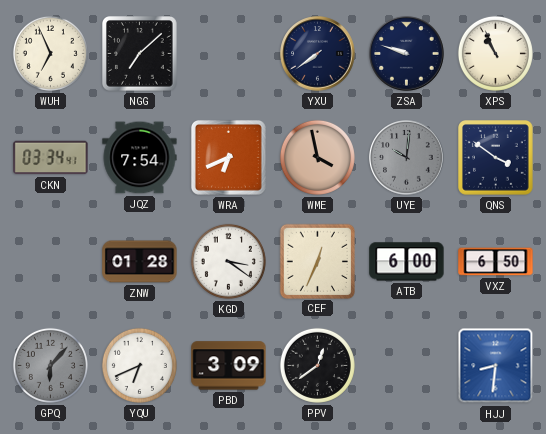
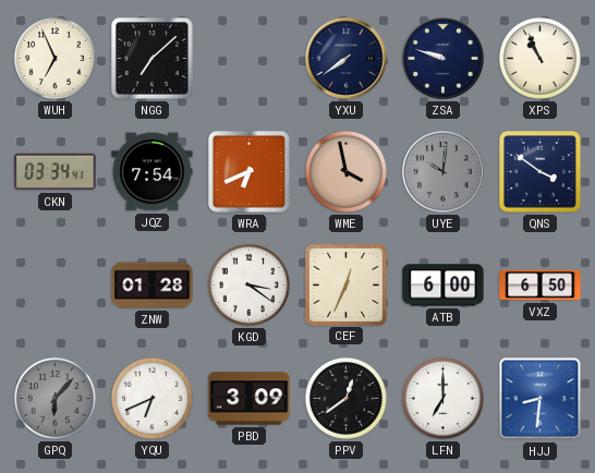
LFN: none -> 7:00 (442, 398)
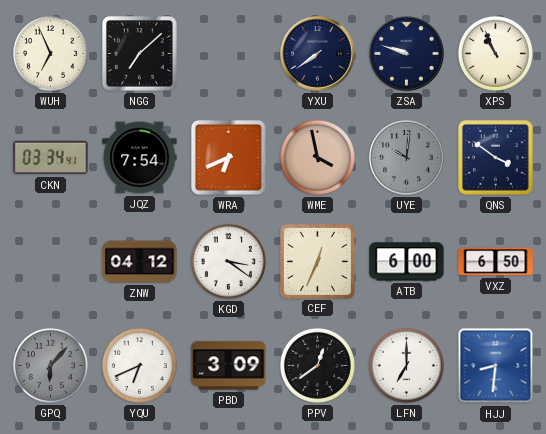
ZNW: 01:28 -> 04:12 (140, 262)
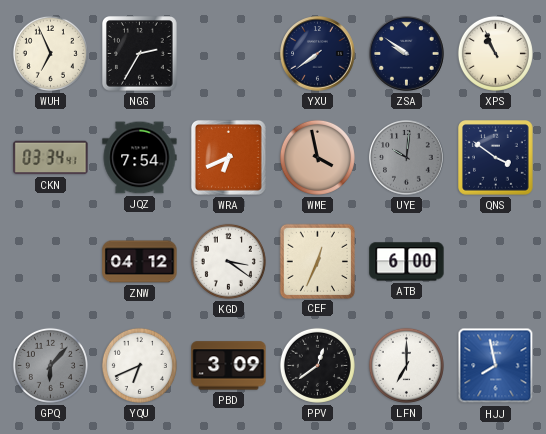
NGG: 7:08 -> 2:35 (140, 54)
ZSA: 9:48 -> 9:51 (407, 54)
VXZ: 6:50 -> none (496, 262)
HJJ: 8:31 -> 7:58 (496, 366)
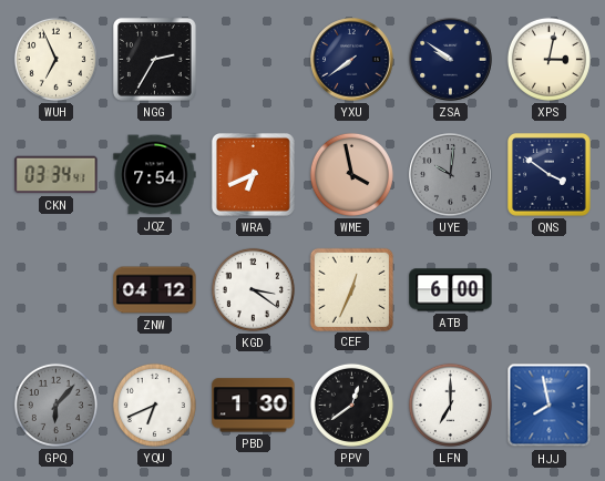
XPS: 10:56 -> 3:02 (548, 59)
PBD: 3:09 -> 1:30 (254, 406)
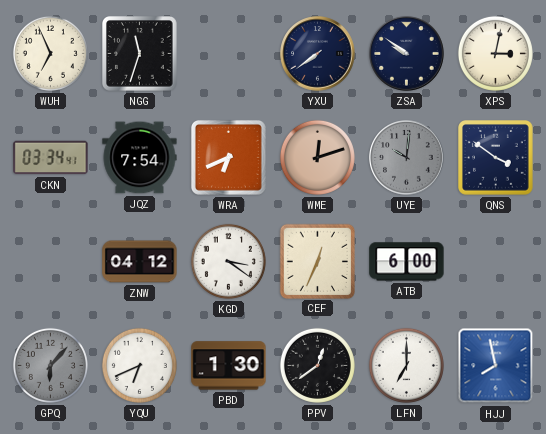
NGG: 2:35 -> 11:33 (140, 54)
WME: 3:58 -> 12:12 (317, 157)
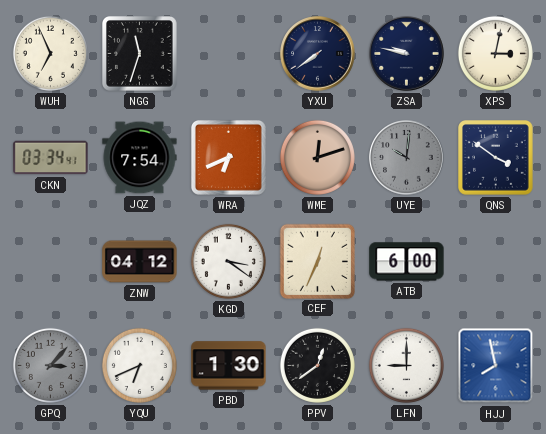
ZSA: 9:51 -> 9:47 (407, 54)
GPQ: 6:07 -> 3:07 (50, 365)
LFN: 7:00 -> 9:00 (406, 365)
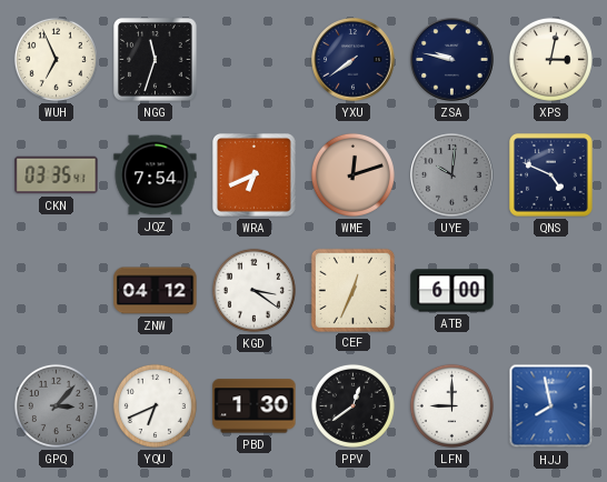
CKN: 03:34 -> 03:35 (57, 175)
QNS: 3:51 -> 4:49 (551, 175)
